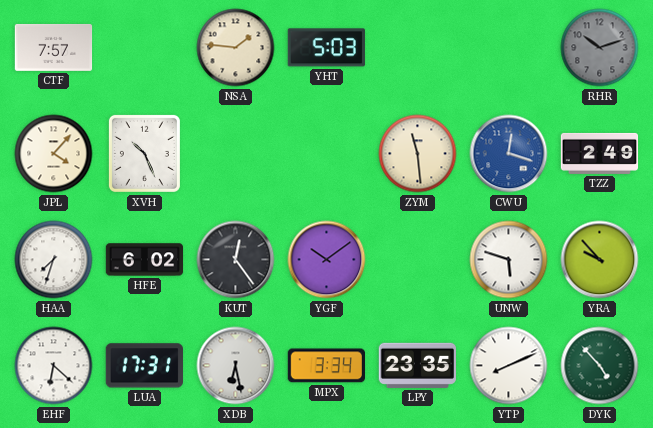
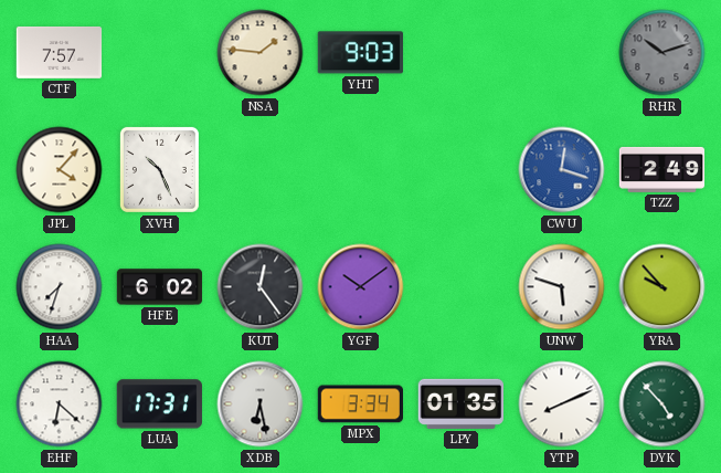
YHT: 5:03 -> 9:03 (360, 53)
ZYM: 11:29 -> none (418, 154)
LPY: 23:35 -> 01:35 (460, 403)
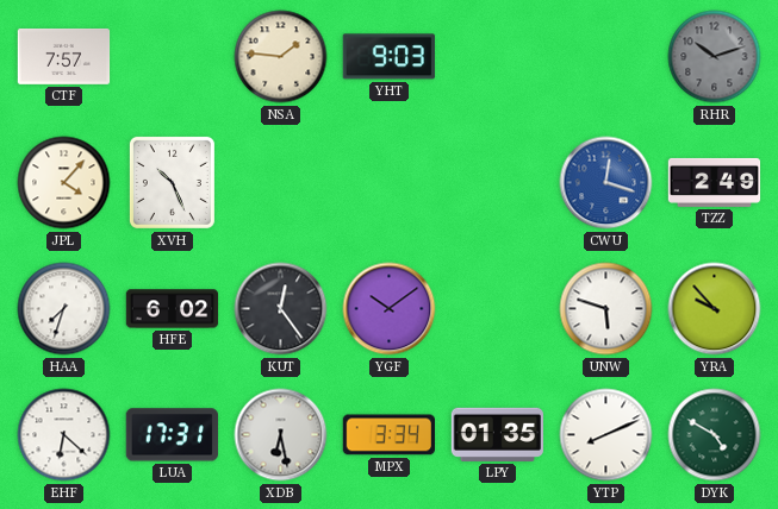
DYK: 4:53 -> 4:50 (715, 435)
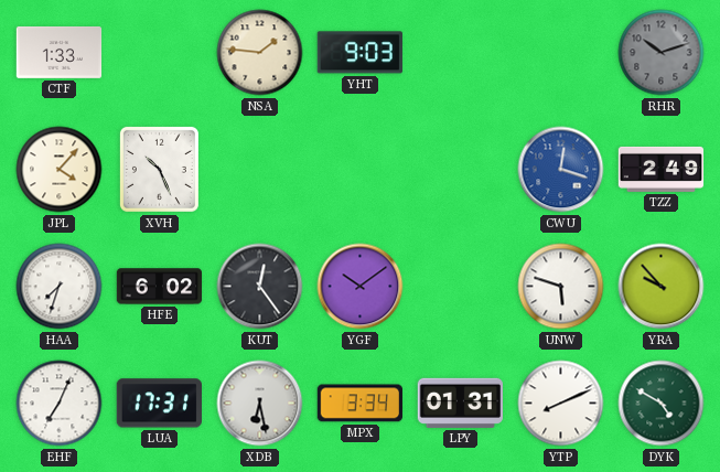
CTF: 7:57 -> 1:33 (60, 53)
EHF: 6:22 -> 7:04 (60, 404)
LPY: 01:35 -> 01:31 (460, 403)
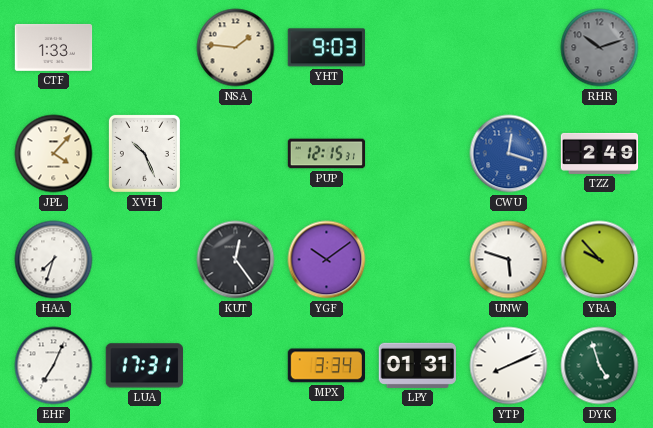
PUP: none -> 12:15 (327, 154)
HFE: 6:02 -> none (160, 287)
XDB: 6:28 -> none (260, 404)
DYK: 4:50 -> 4:57 (600, 366)
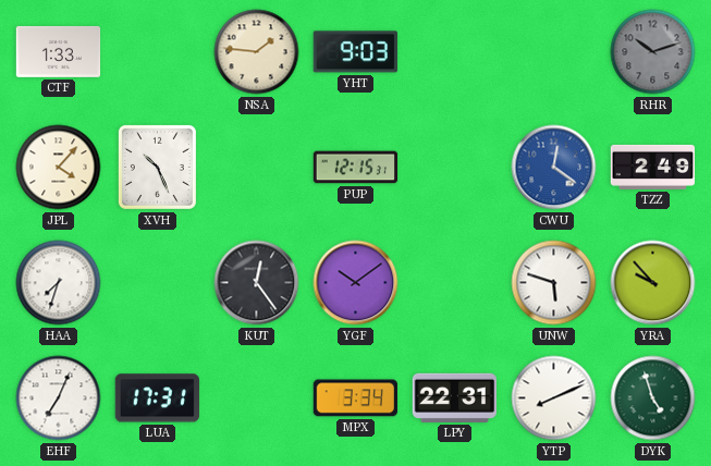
CWU: 12:18 -> 12:21 (554, 168)
LPY: 01:31 -> 22:31 (454, 397)
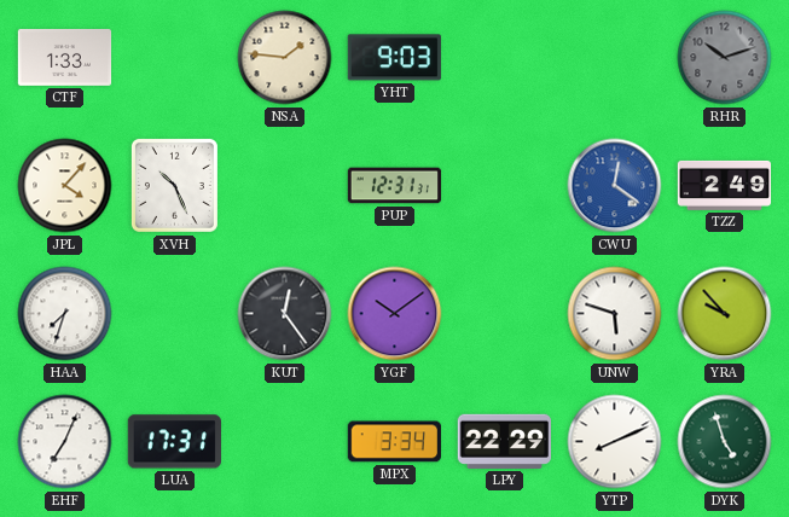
PUP: 12:15 -> 12:31 (395, 186)
LPY: 22:31 -> 22:29 (504, 441)
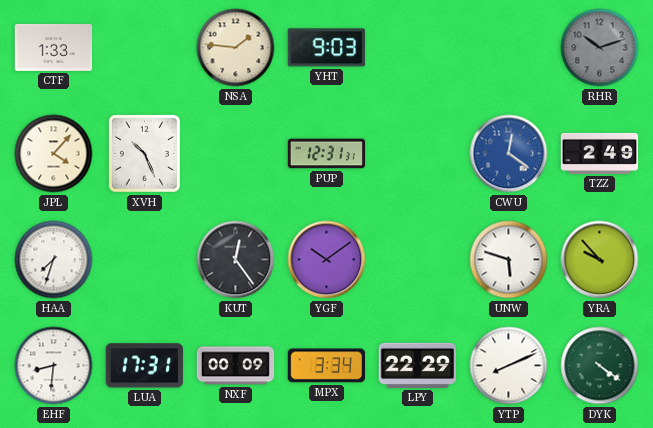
EHF: 7:04 -> 8:31 (54, 366)
NXF: none -> 00:09 (236, 366)
DYK: 4:57 -> 4:21 (600, 366)
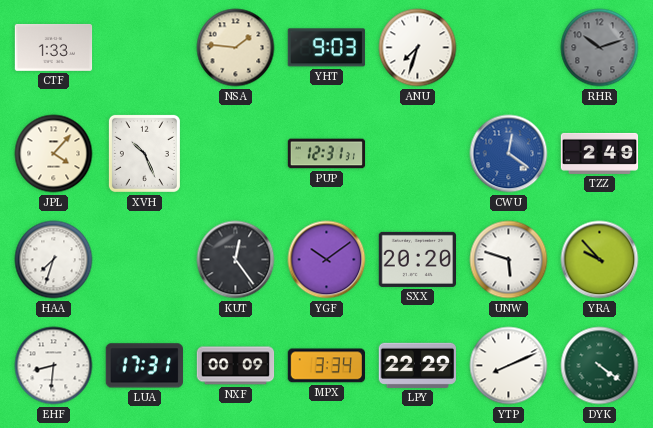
ANU: none -> 7:33 (418, 48)
SXX: none -> 20:20 (417, 259)
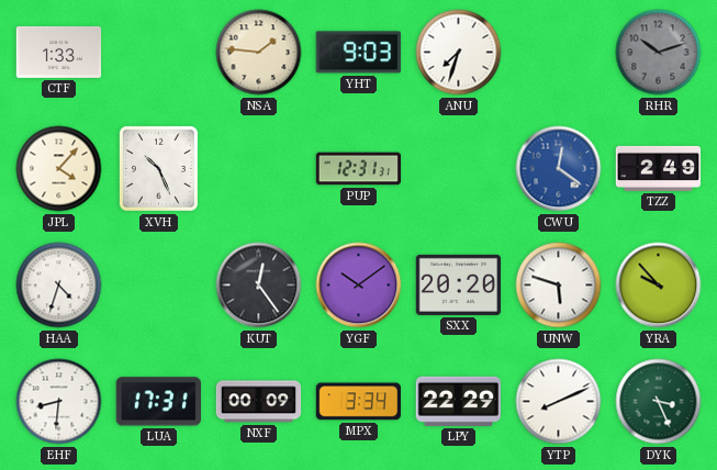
HAA: 7:33 -> 4:33 (59, 286)
DYK: 4:21 -> 3:26 (659, 402)
